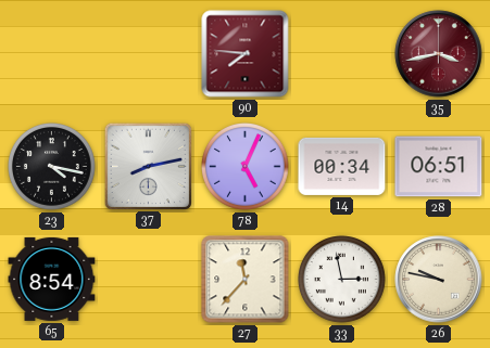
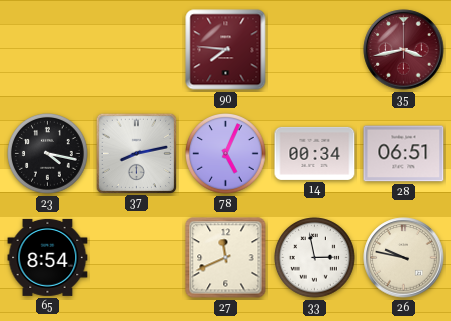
27: 11:37 -> 11:41 (226, 258)
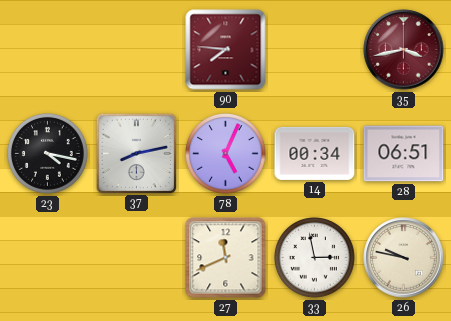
65: 8:54 -> none (48, 257)
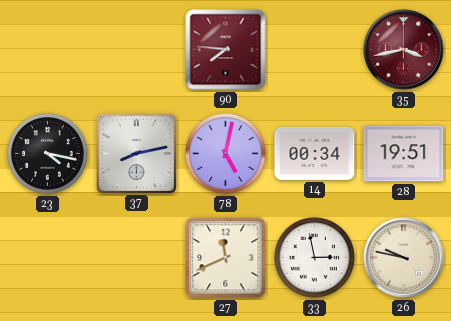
78: 5:04 -> 5:02 (226, 154)
28: 06:51 -> 19:51 (404, 154)
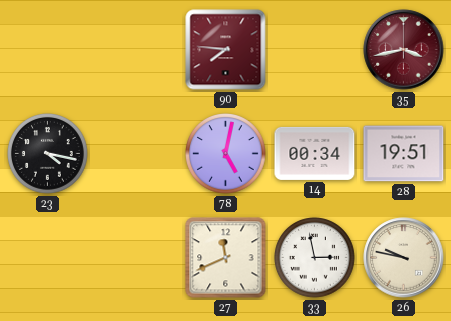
37: 8:13 -> none (136, 153)
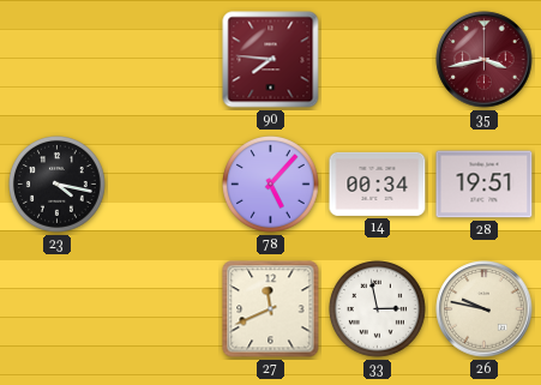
78: 5:02 -> 5:07 (271, 185)
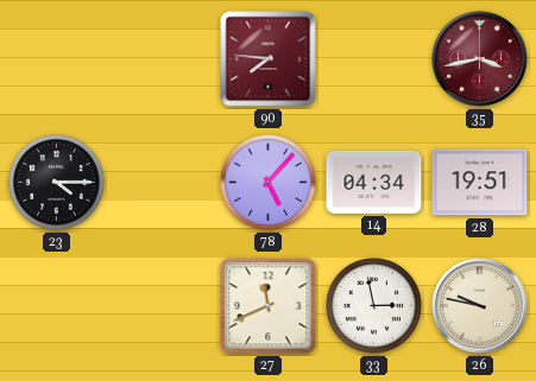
23: 4:17 -> 4:15 (57, 183)
14: 00:34 -> 04:34 (374, 182)
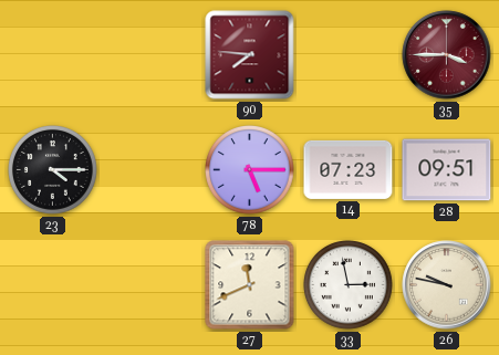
35: 3:43 -> 3:45 (447, 55)
78: 5:07 -> 5:15 (250, 170)
14: 04:34 -> 07:23 (349, 169)
28: 19:51 -> 09:51 (447, 170)
